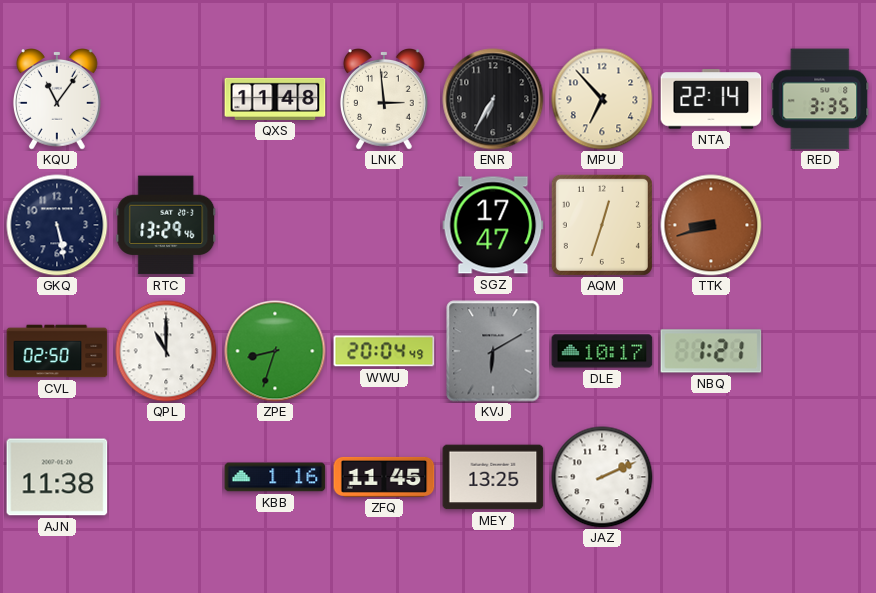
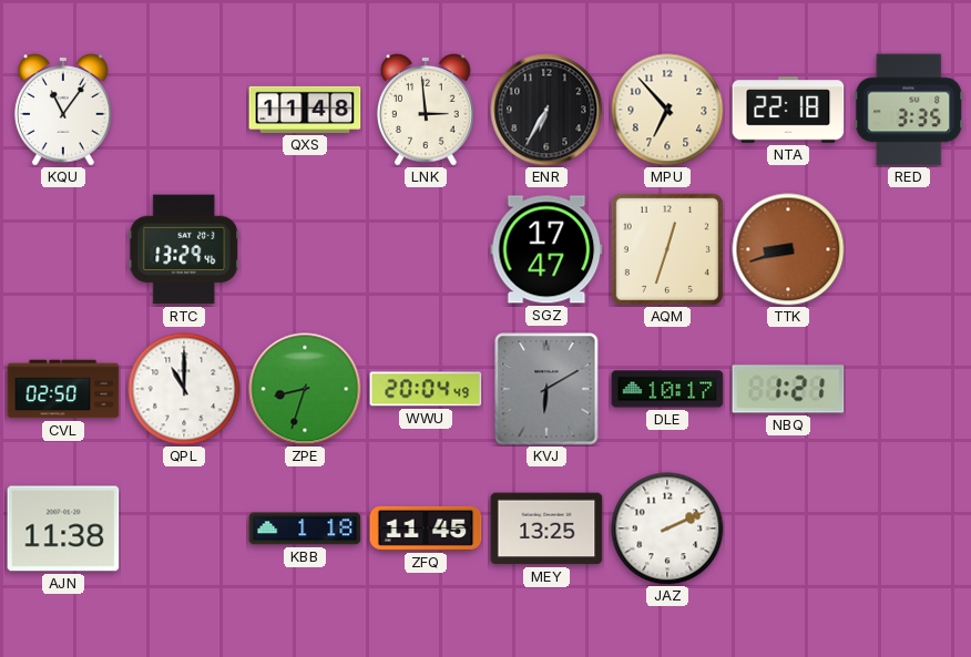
NTA: 22:14 -> 22:18 (788, 110)
GKQ: 5:28 -> none (57, 225)
KBB: 1:16 -> 1:18 (305, 528)
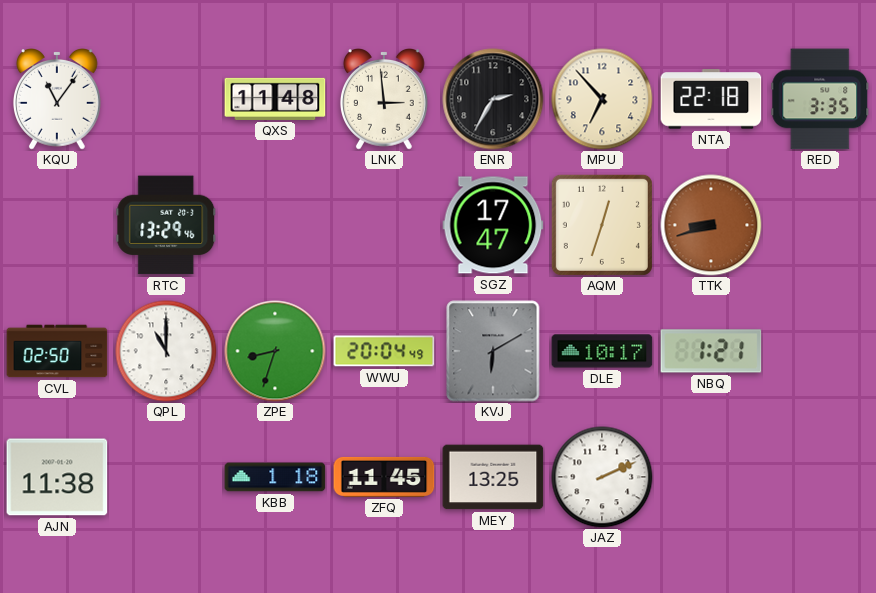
ENR: 6:35 -> 2:35 (493, 99)
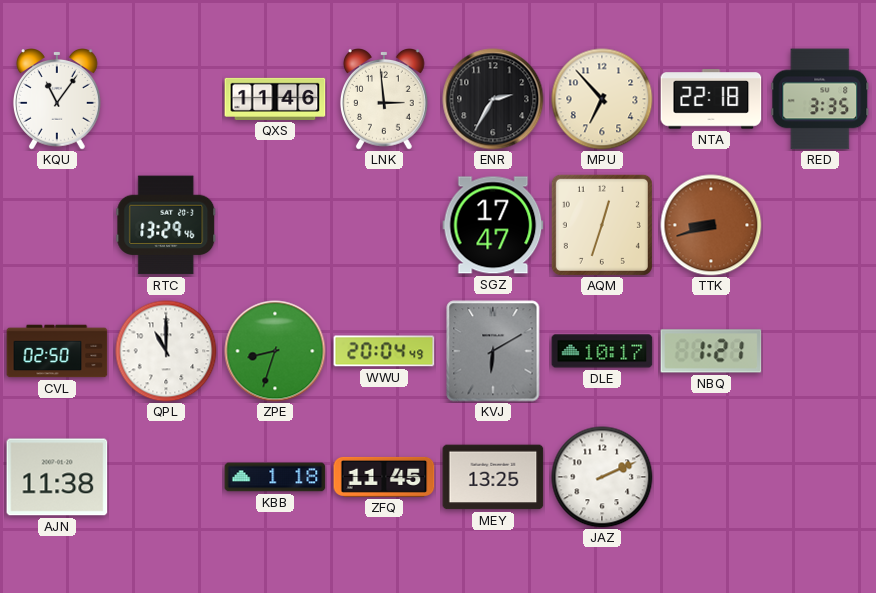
QXS: 11:48 -> 11:46 (275, 99)
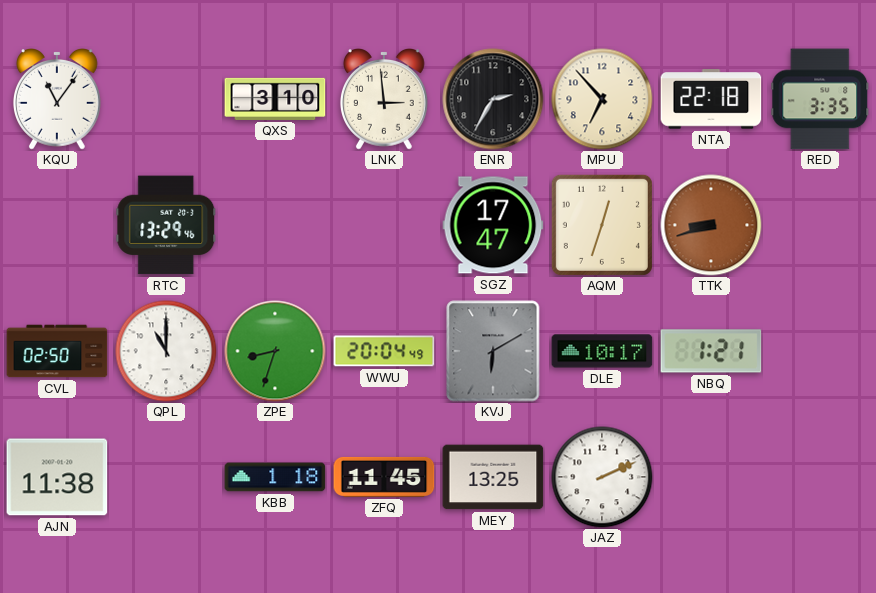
QXS: 11:46 -> 3:10 (275, 99)
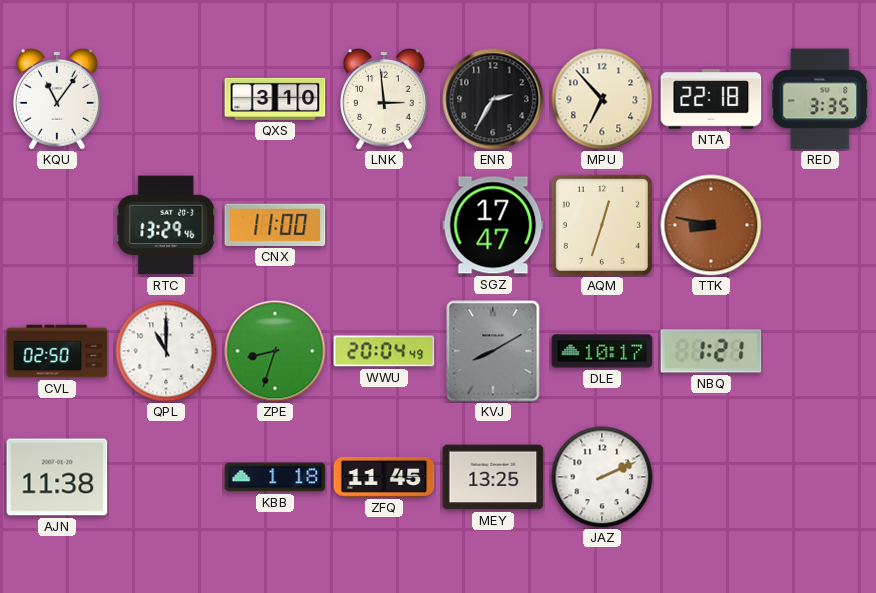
CNX: none -> 11:00 (275, 225)
TTK: 8:42 -> 8:47 (711, 225)
KVJ: 6:10 -> 8:10 (493, 351)
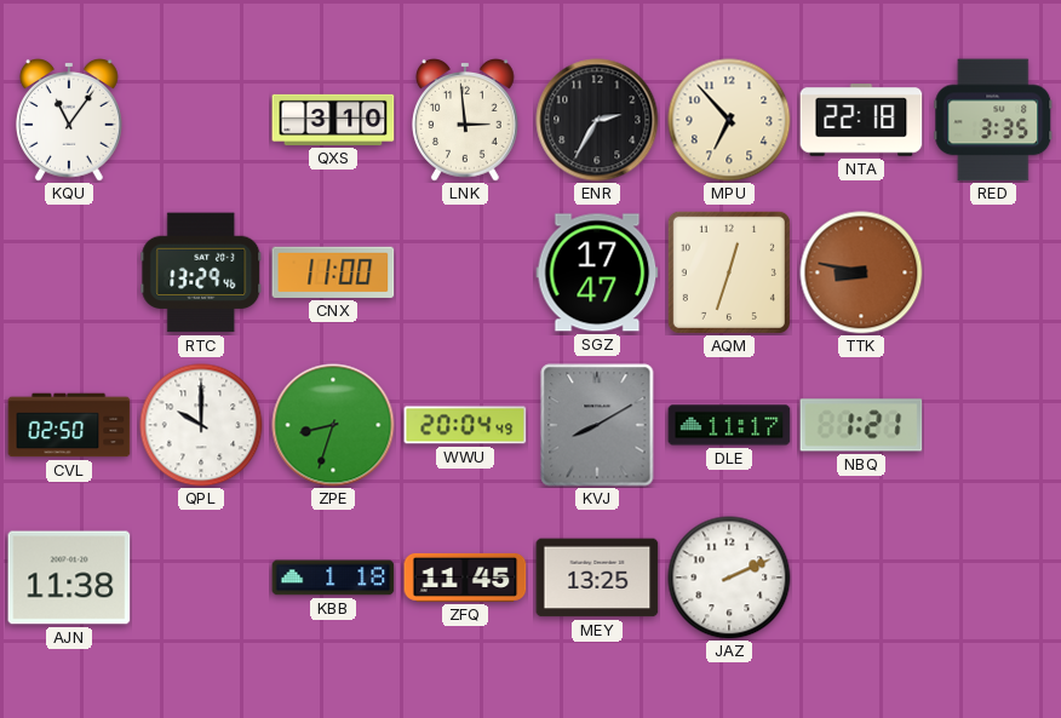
QPL: 11:00 -> 10:00 (201, 425)
DLE: 10:17 -> 11:17 (729, 425)
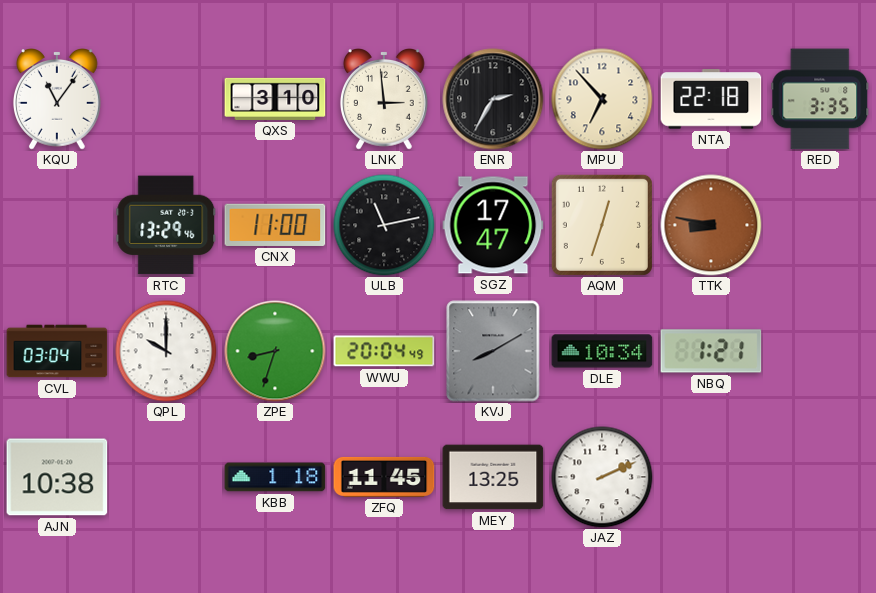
ULB: none -> 11:13 (384, 225)
CVL: 02:50 -> 03:04 (57, 351)
DLE: 11:17 -> 10:34 (602, 351)
AJN: 11:38 -> 10:38 (57, 477)
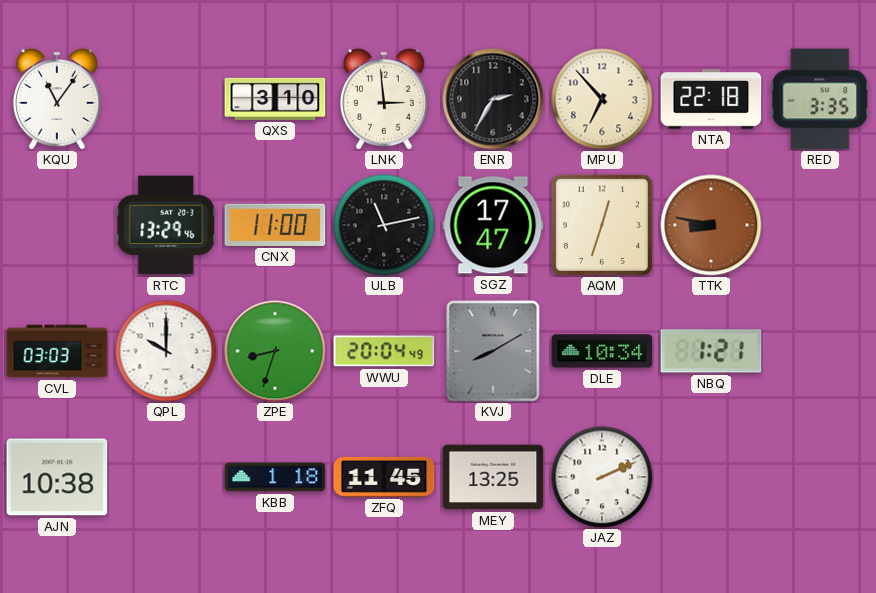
CVL: 03:04 -> 03:03 (57, 351)
